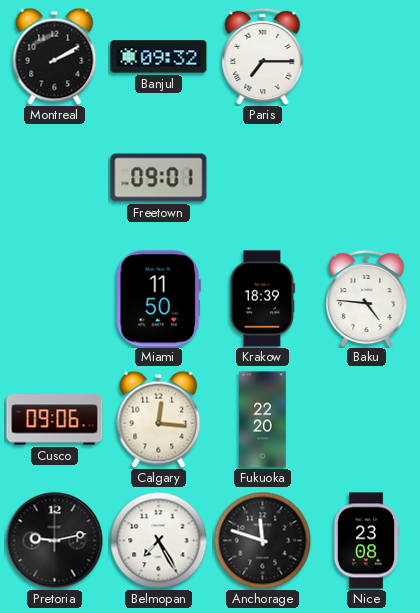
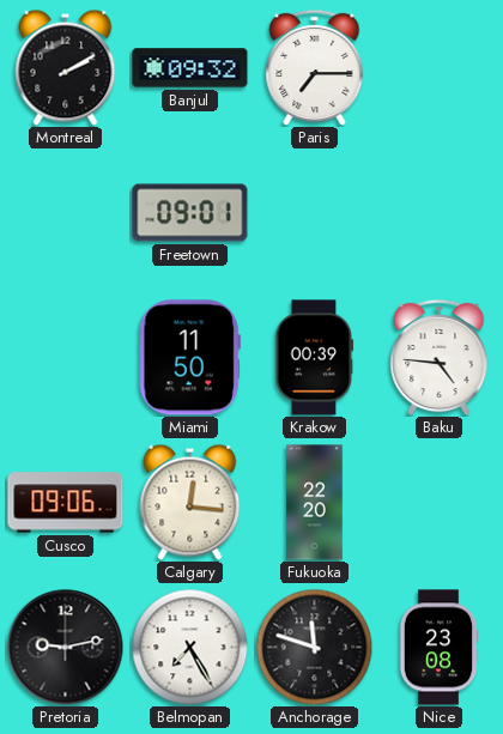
Krakow: 18:39 -> 00:39 (315, 358)
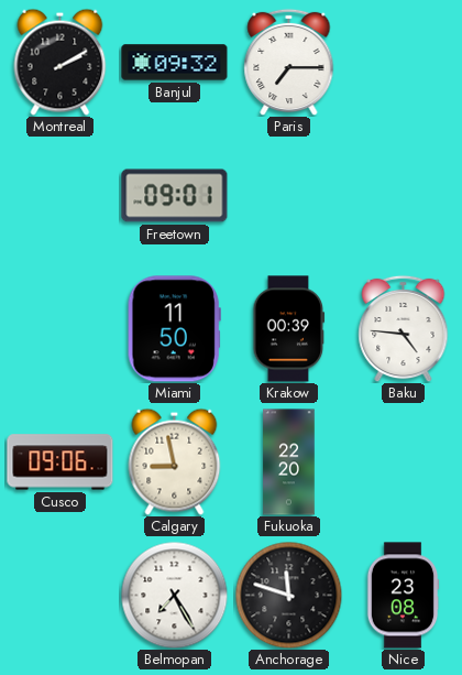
Calgary: 12:16 -> 8:58 (175, 461)
Pretoria: 9:13 -> none (66, 648)
